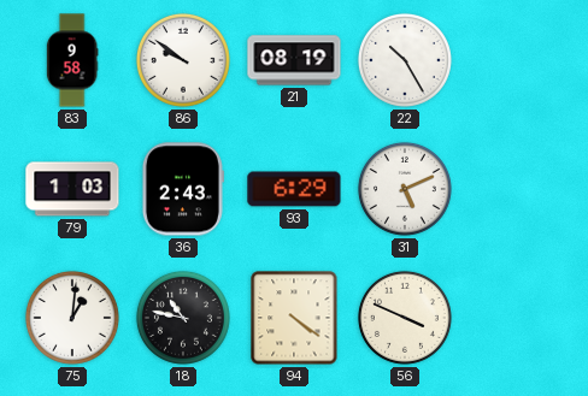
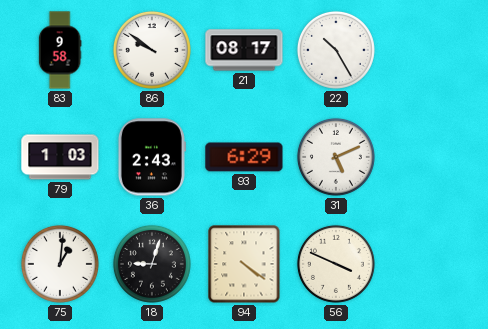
21: 08:19 -> 08:17 (244, 50)
18: 10:47 -> 9:03 (152, 264)
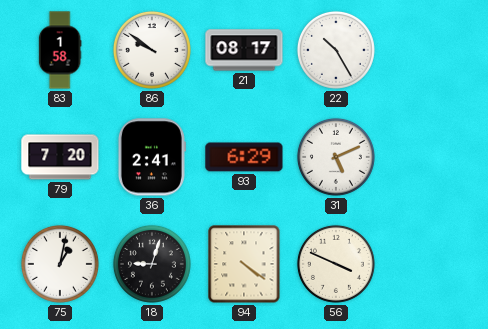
83: 9:58 -> 1:58 (60, 50)
79: 1:03 -> 7:20 (60, 157)
36: 2:43 -> 2:41 (151, 157)
75: 1:01 -> 1:02 (60, 264)
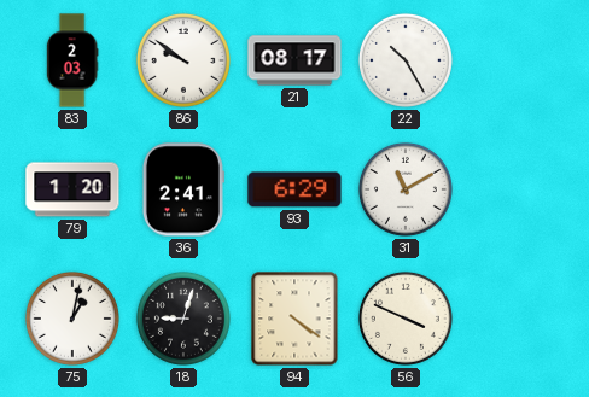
83: 1:58 -> 2:03 (72, 60)
79: 7:20 -> 1:20 (72, 189)
31: 5:11 -> 11:10 (406, 189)
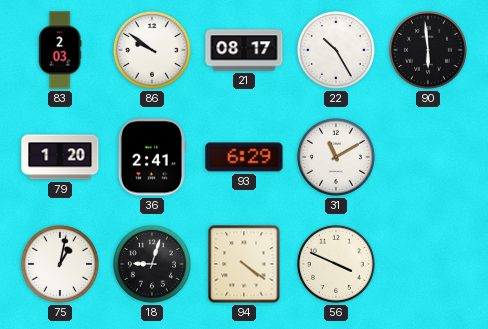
90: none -> 5:59 (428, 50)
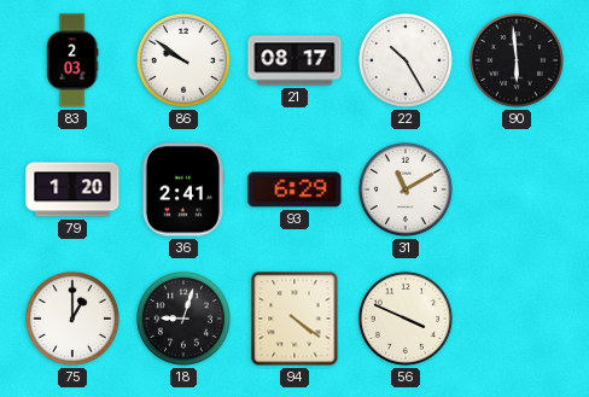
75: 1:02 -> 1:00 (72, 319)
